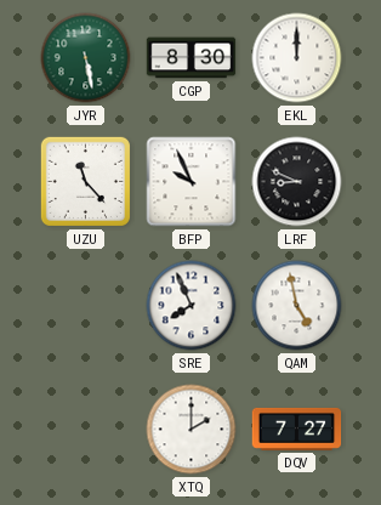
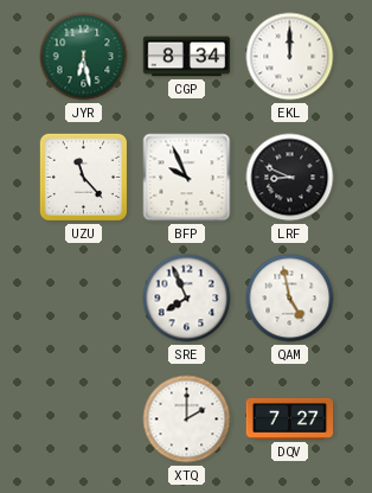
JYR: 5:28 -> 6:28 (84, 57)
CGP: 8:30 -> 8:34 (187, 57)
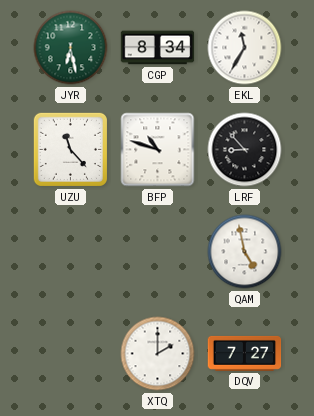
EKL: 12:00 -> 11:35 (245, 48)
BFP: 9:56 -> 10:48 (158, 150)
LRF: 8:49 -> 8:53 (245, 150)
SRE: 7:56 -> none (187, 299)
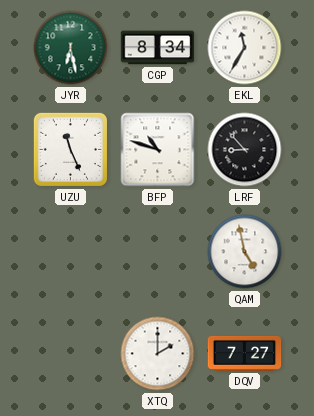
UZU: 11:23 -> 11:26 (70, 149)
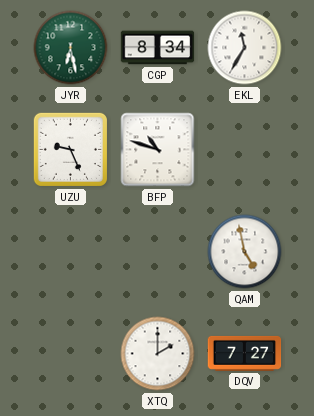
UZU: 11:26 -> 9:26 (70, 149)
LRF: 8:53 -> none (245, 150)
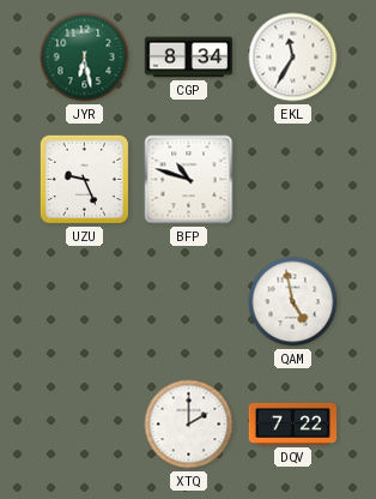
DQV: 7:27 -> 7:22 (293, 423)
